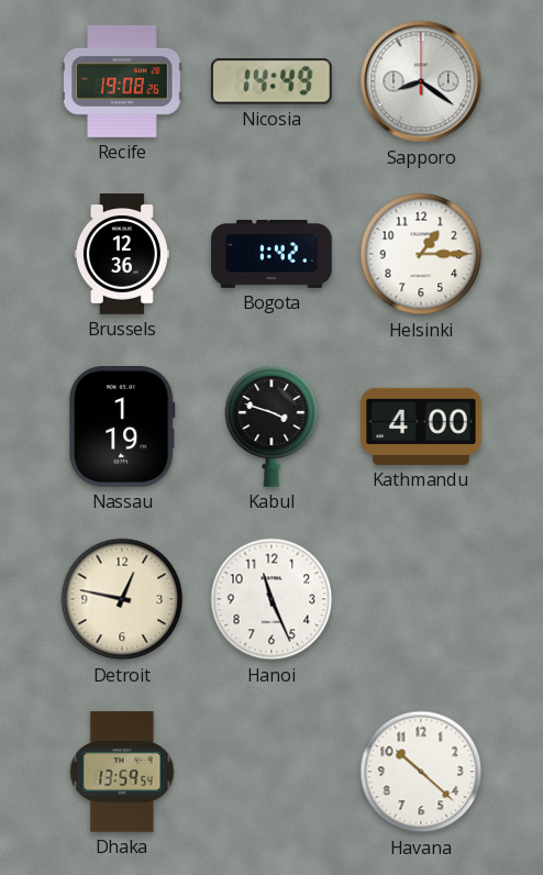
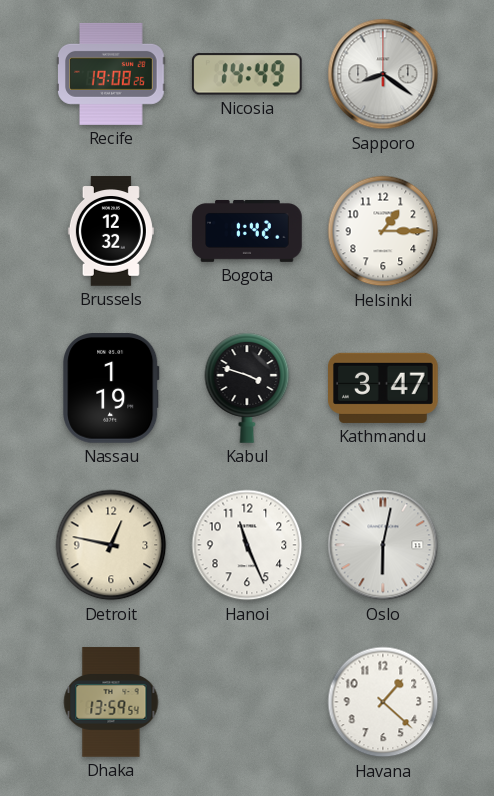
Brussels: 12:36 -> 12:32 (111, 231)
Kathmandu: 4:00 -> 3:47 (384, 388)
Oslo: none -> 6:02 (383, 545)
Havana: 10:22 -> 1:22 (383, 702)
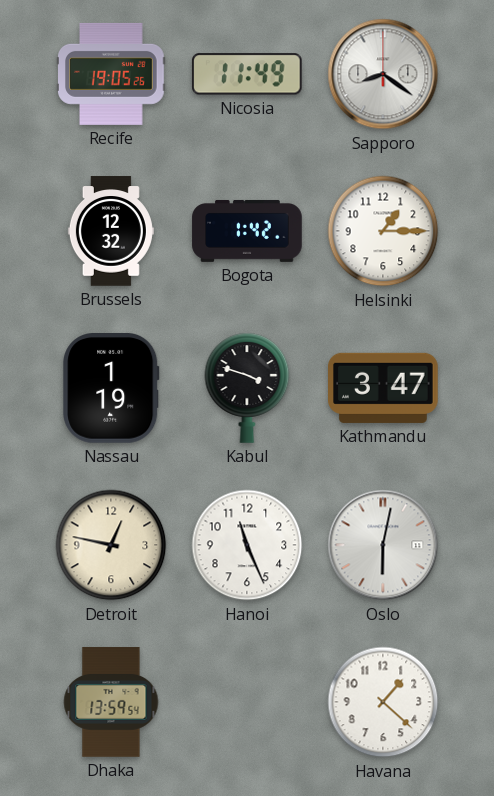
Recife: 19:08 -> 19:05 (111, 74)
Nicosia: 14:49 -> 11:49 (247, 74)
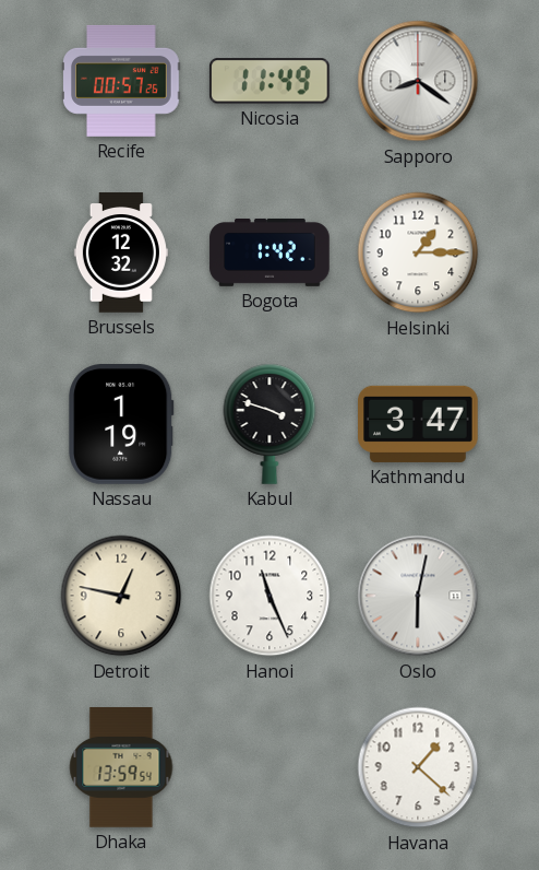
Recife: 19:05 -> 00:57 (121, 81)
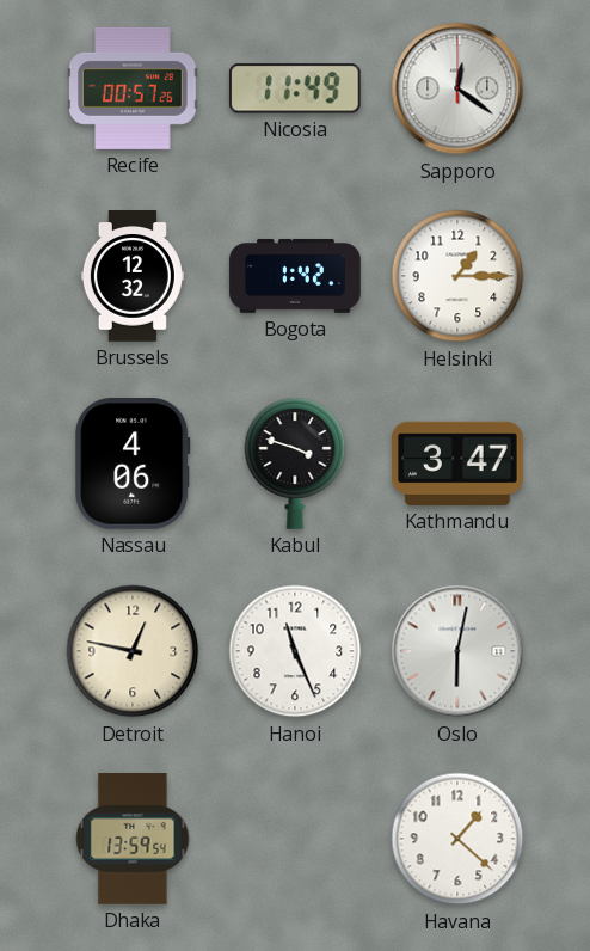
Sapporo: 8:21 -> 12:21 (457, 88)
Nassau: 1:19 -> 4:06 (133, 465)
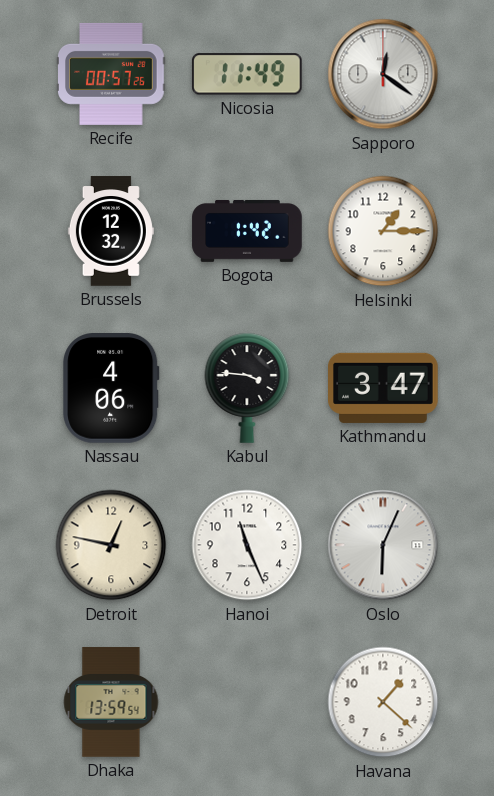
Kabul: 3:48 -> 3:46 (247, 388)
Oslo: 6:02 -> 6:04 (383, 545)
